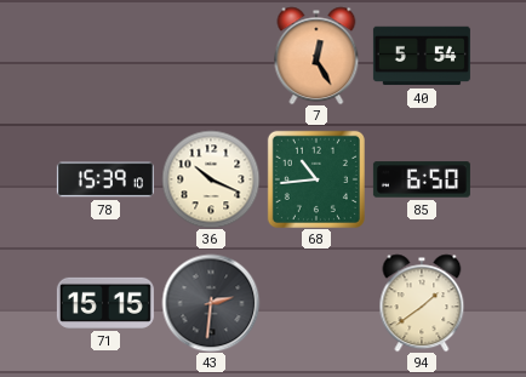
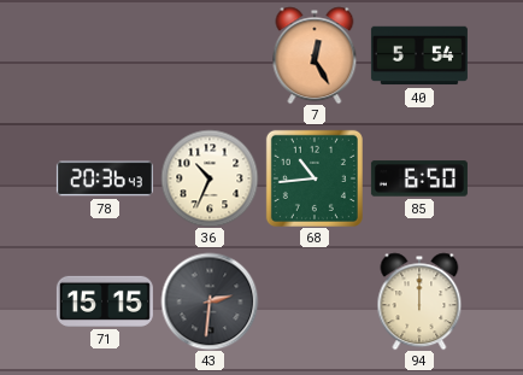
78: 15:39 -> 20:36 (105, 178)
36: 10:19 -> 10:34 (210, 178)
94: 1:39 -> 12:00 (419, 301)
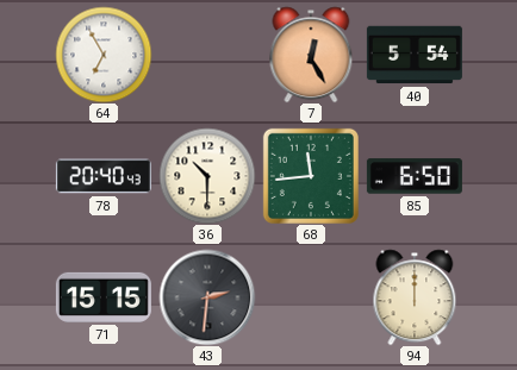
64: none -> 6:55 (104, 55)
78: 20:36 -> 20:40 (104, 176)
36: 10:34 -> 10:30 (207, 176)
68: 10:44 -> 11:44 (311, 176)
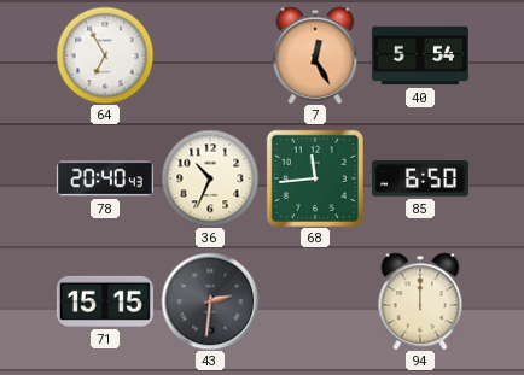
36: 10:30 -> 10:34 (210, 178)
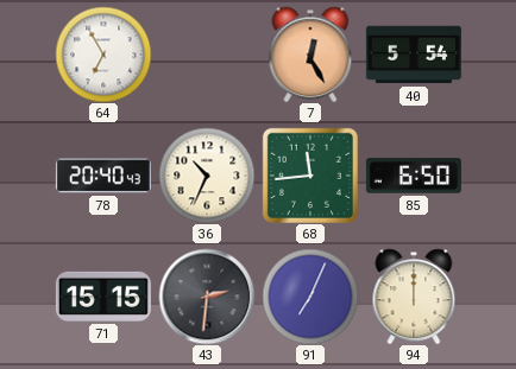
91: none -> 7:04 (310, 297)
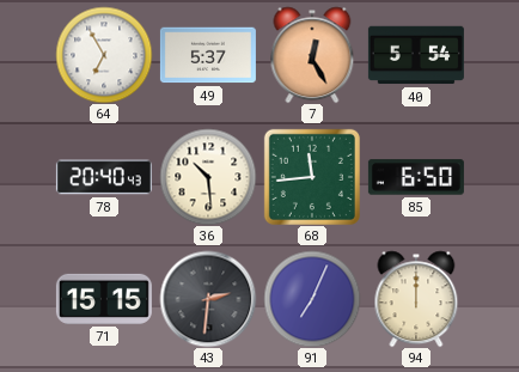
49: none -> 5:37 (208, 55)
36: 10:34 -> 10:29 (208, 177)
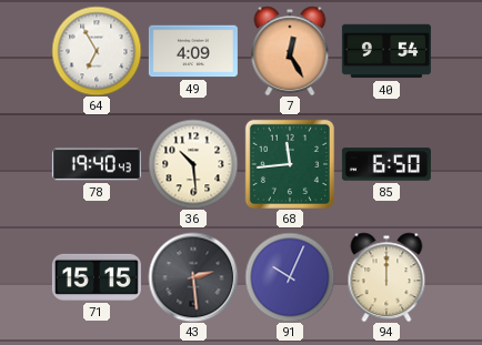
49: 5:37 -> 4:09 (193, 51)
40: 5:54 -> 9:54 (386, 51)
78: 20:40 -> 19:40 (97, 164)
43: 2:31 -> 2:29 (193, 277)
91: 7:04 -> 10:04 (290, 277)
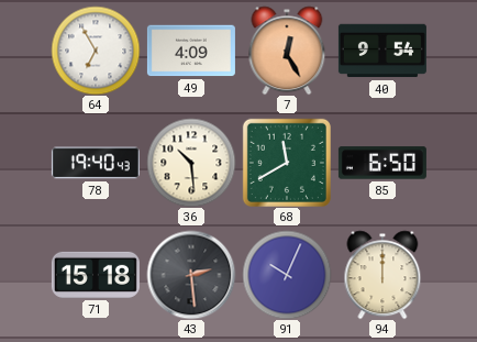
68: 11:44 -> 11:40 (287, 163)
71: 15:15 -> 15:18 (96, 275)
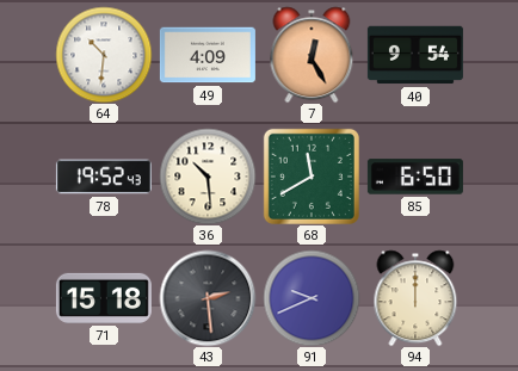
64: 6:55 -> 10:31 (104, 55)
78: 19:40 -> 19:52 (104, 177)
91: 10:04 -> 9:41 (312, 298)
